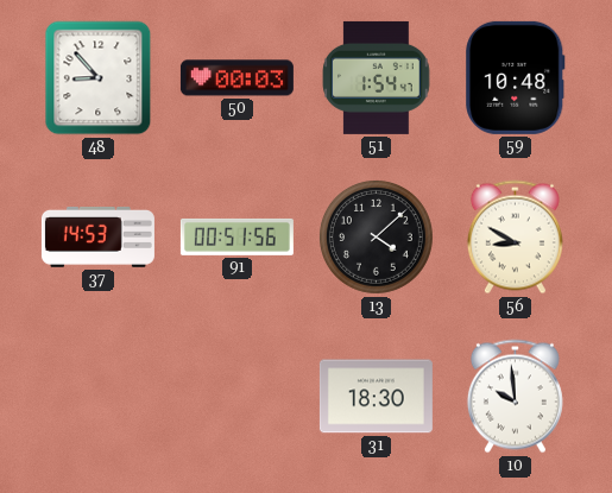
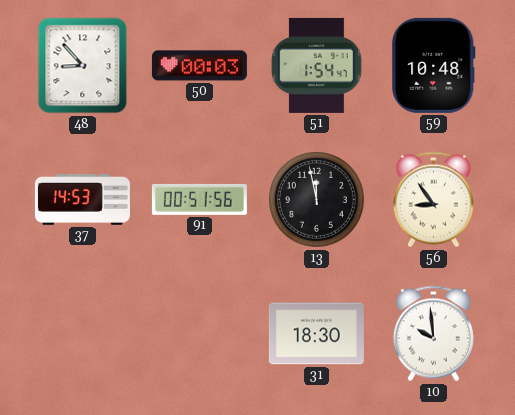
13: 4:08 -> 11:58 (316, 199)
56: 8:50 -> 8:54 (433, 200)
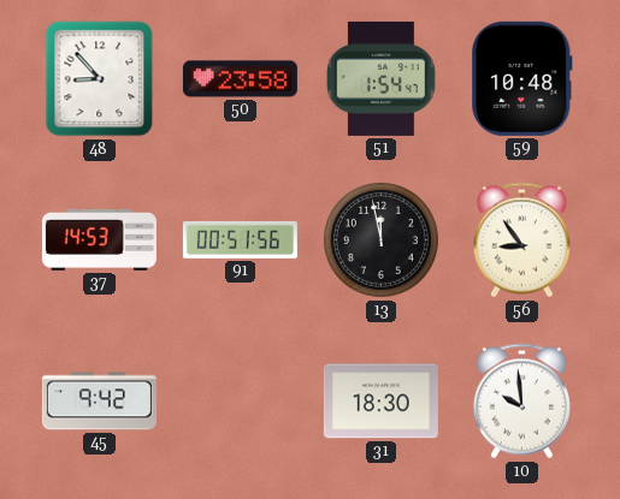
50: 00:03 -> 23:58 (240, 79)
45: none -> 9:42 (99, 402)
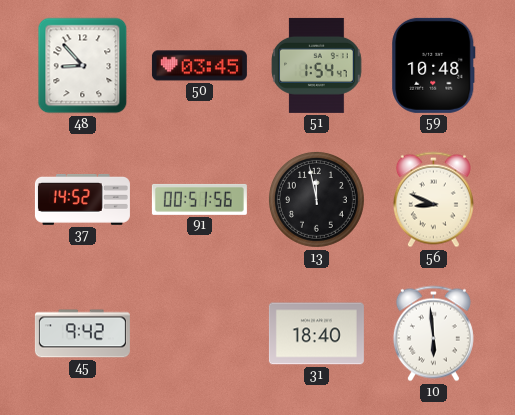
50: 23:58 -> 03:45 (199, 66)
37: 14:53 -> 14:52 (82, 200)
56: 8:54 -> 8:49 (433, 200)
31: 18:30 -> 18:40 (316, 334)
10: 9:59 -> 5:59 (433, 334)
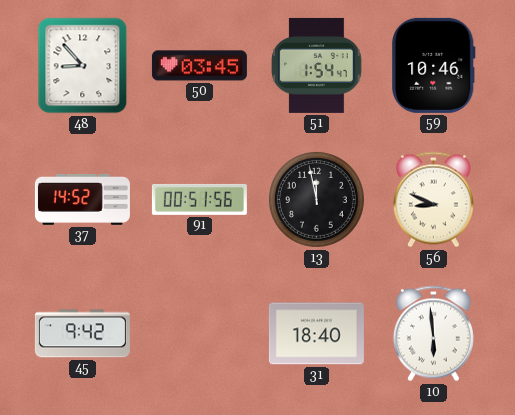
59: 10:48 -> 10:46 (434, 65)
